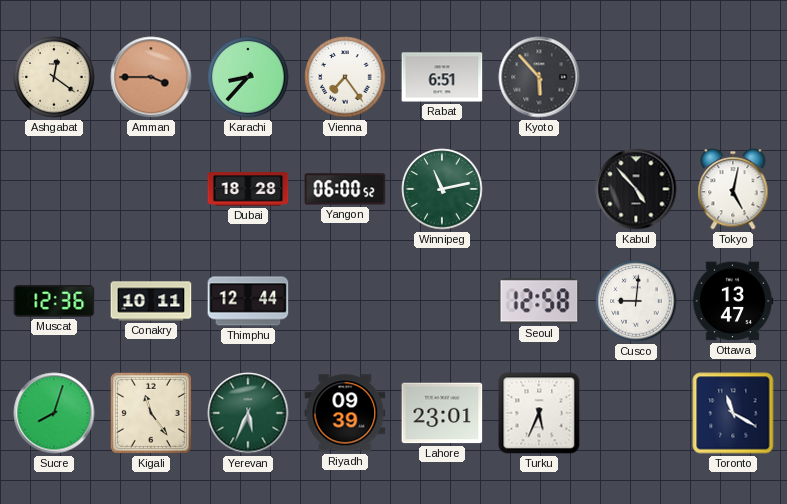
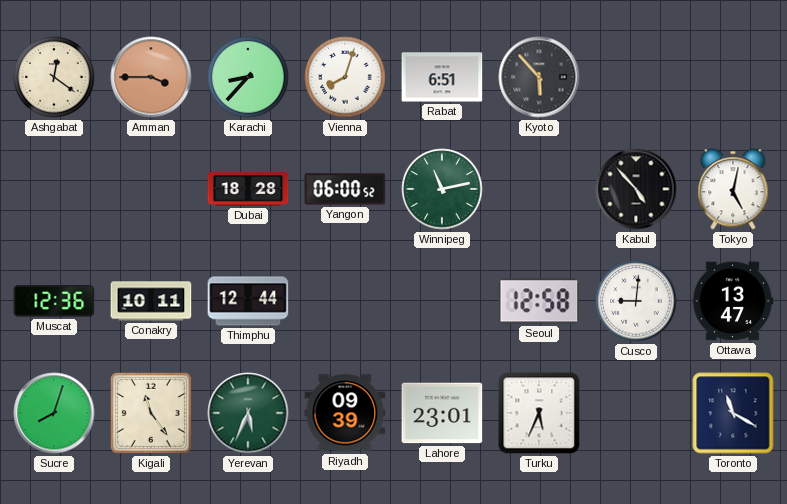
Vienna: 7:24 -> 8:03 (345, 77)
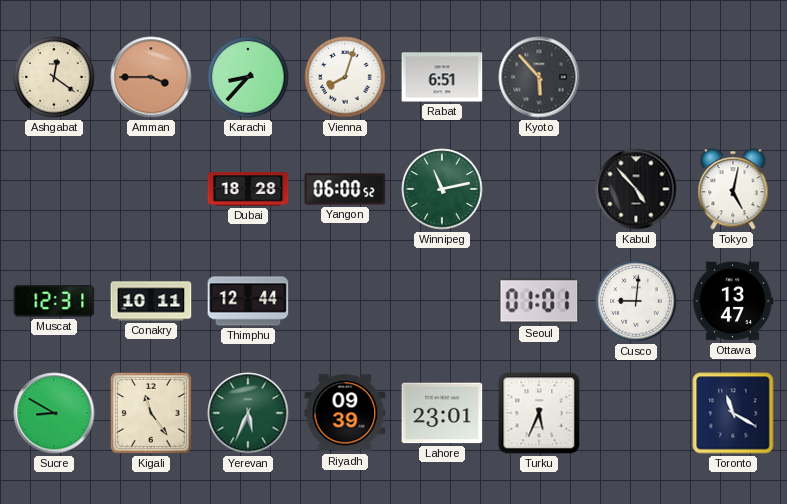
Muscat: 12:36 -> 12:31 (54, 301)
Seoul: 12:58 -> 01:01 (539, 301)
Sucre: 8:03 -> 8:50 (54, 413)
